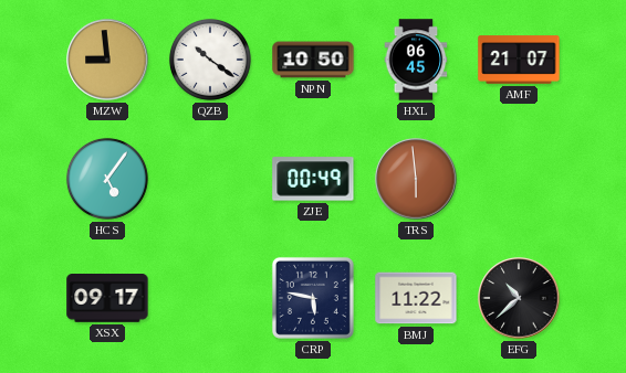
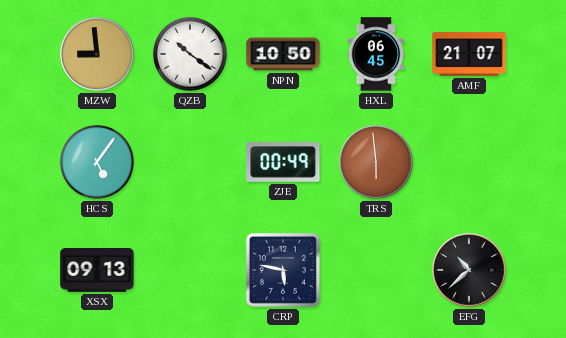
XSX: 09:17 -> 09:13 (97, 271)
BMJ: 11:22 -> none (416, 298)
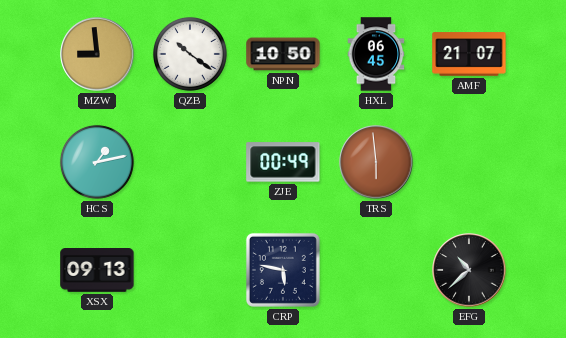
HCS: 5:06 -> 1:13 (97, 162)
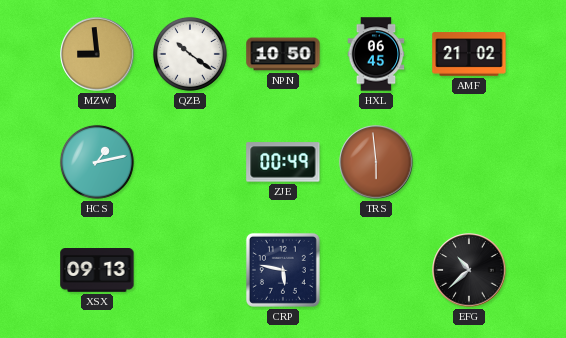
AMF: 21:07 -> 21:02 (469, 54)
